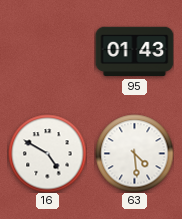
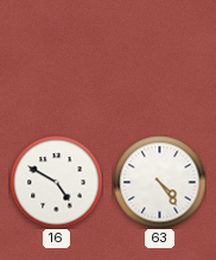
95: 01:43 -> none (134, 52)
63: 4:29 -> 4:24 (159, 182)
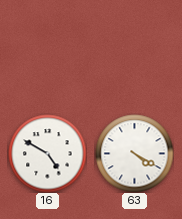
63: 4:24 -> 4:20 (134, 153)
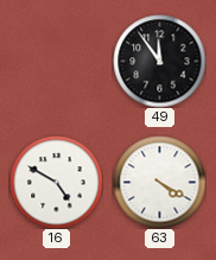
49: none -> 11:54 (159, 61)
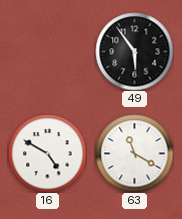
49: 11:54 -> 5:54 (134, 51)
63: 4:20 -> 11:20 (134, 153)
